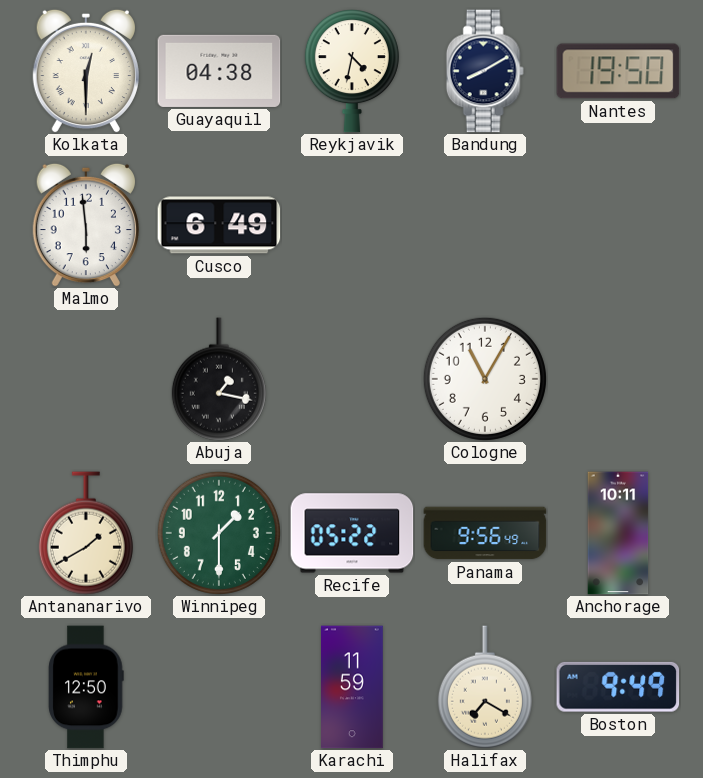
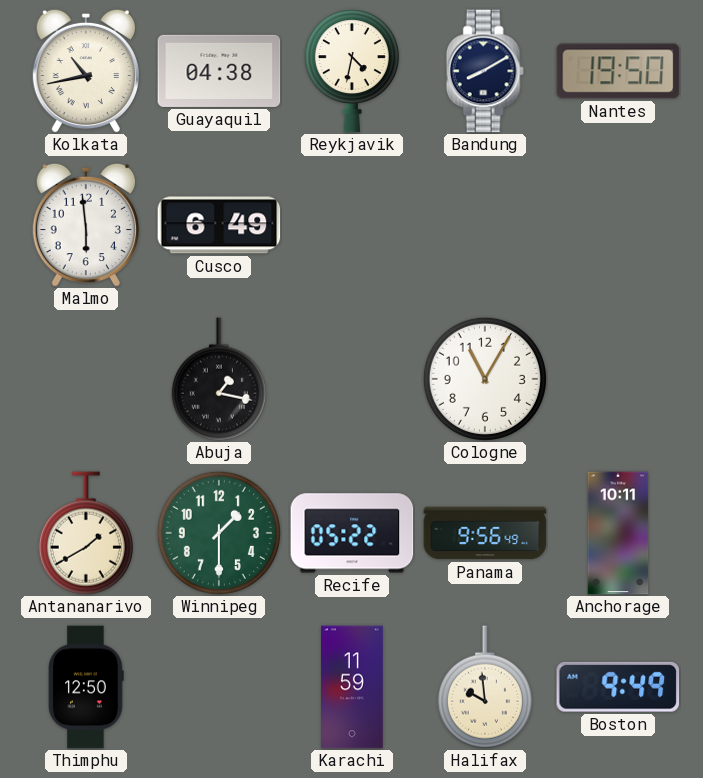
Kolkata: 12:30 -> 10:43 (86, 71)
Halifax: 7:20 -> 9:59 (485, 687)
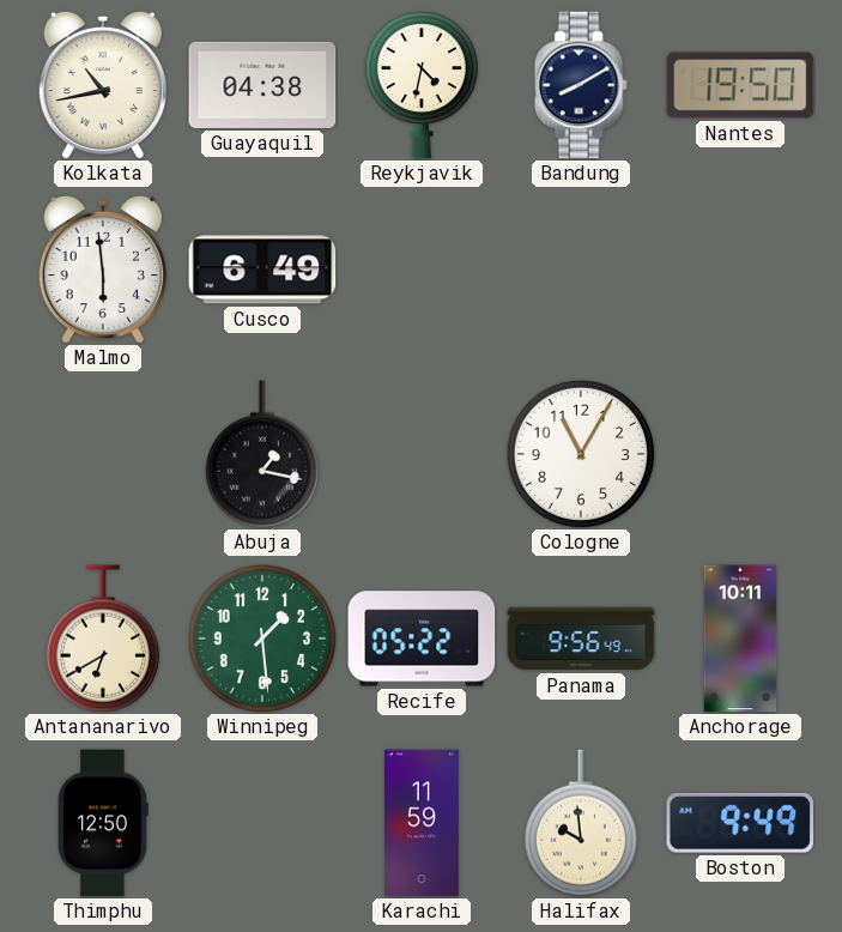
Antananarivo: 1:40 -> 6:40 (103, 639)
Winnipeg: 1:30 -> 1:29 (262, 639)
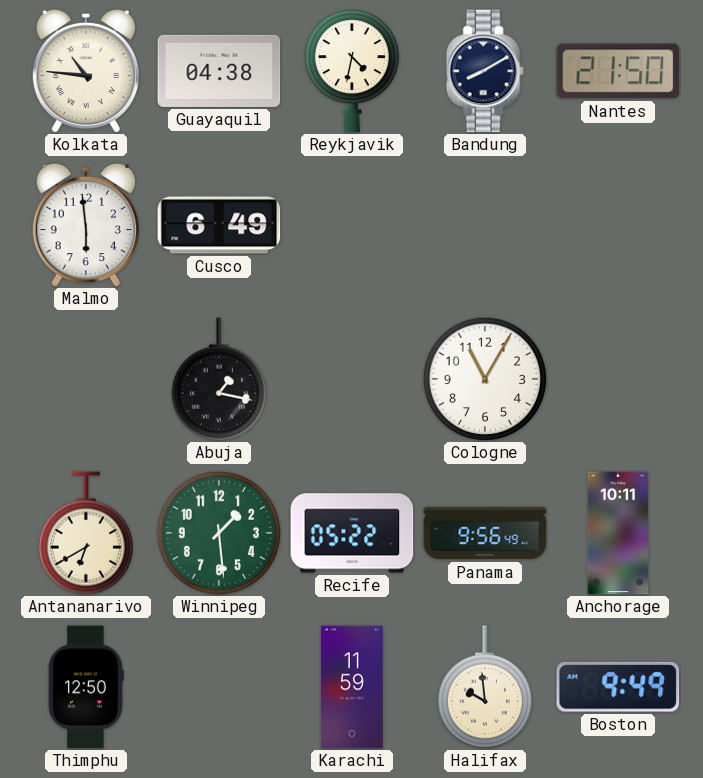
Kolkata: 10:43 -> 10:46 (86, 71)
Nantes: 19:50 -> 21:50 (618, 71)
